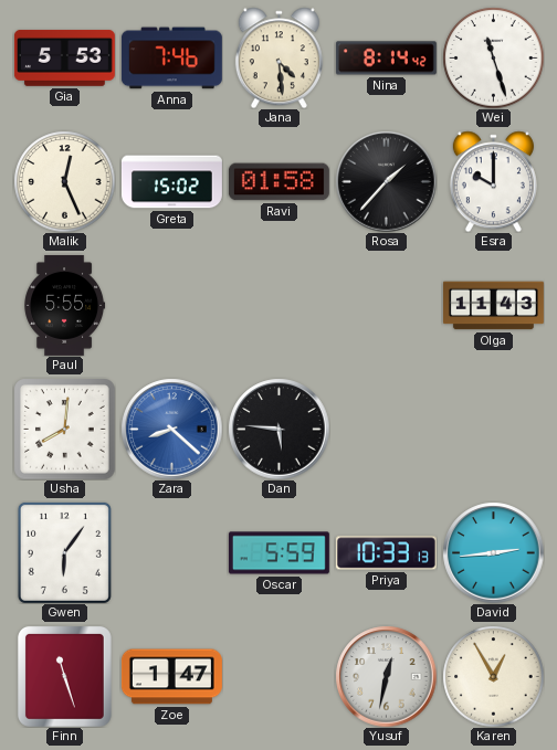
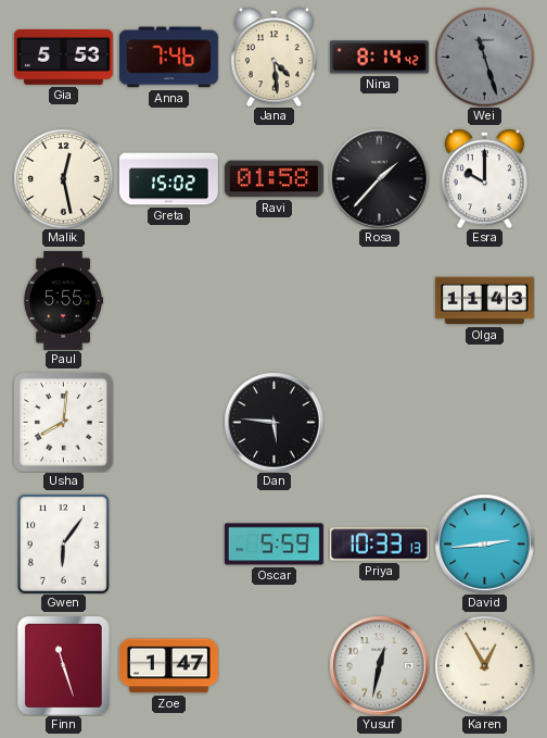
Wei dial: white -> grey (484, 57)
Malik: 12:26 -> 12:28 (63, 178)
Zara: 8:22 -> none (171, 429)
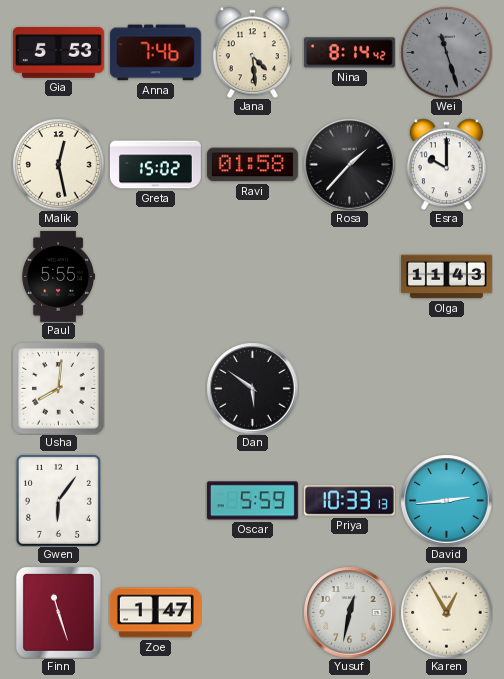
Dan: 5:46 -> 5:51 (252, 388)
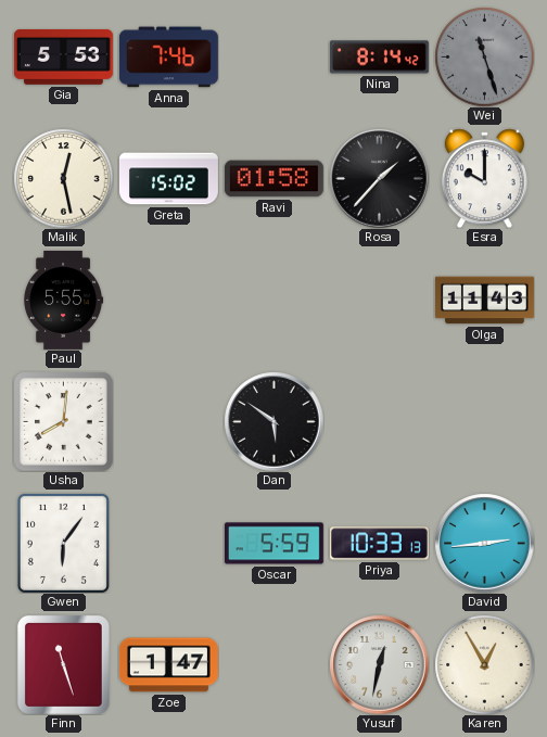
Jana: 4:29 -> none (252, 52)
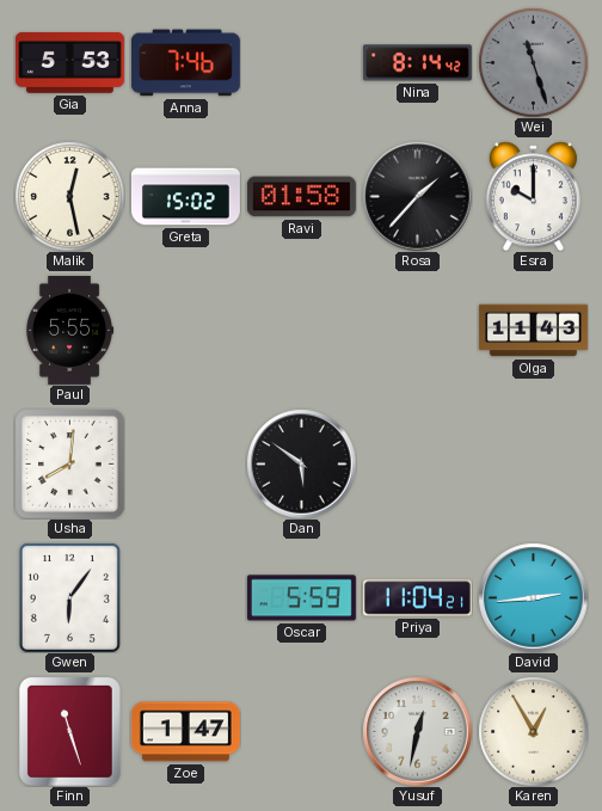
Priya: 10:33 -> 11:04 (417, 598)
